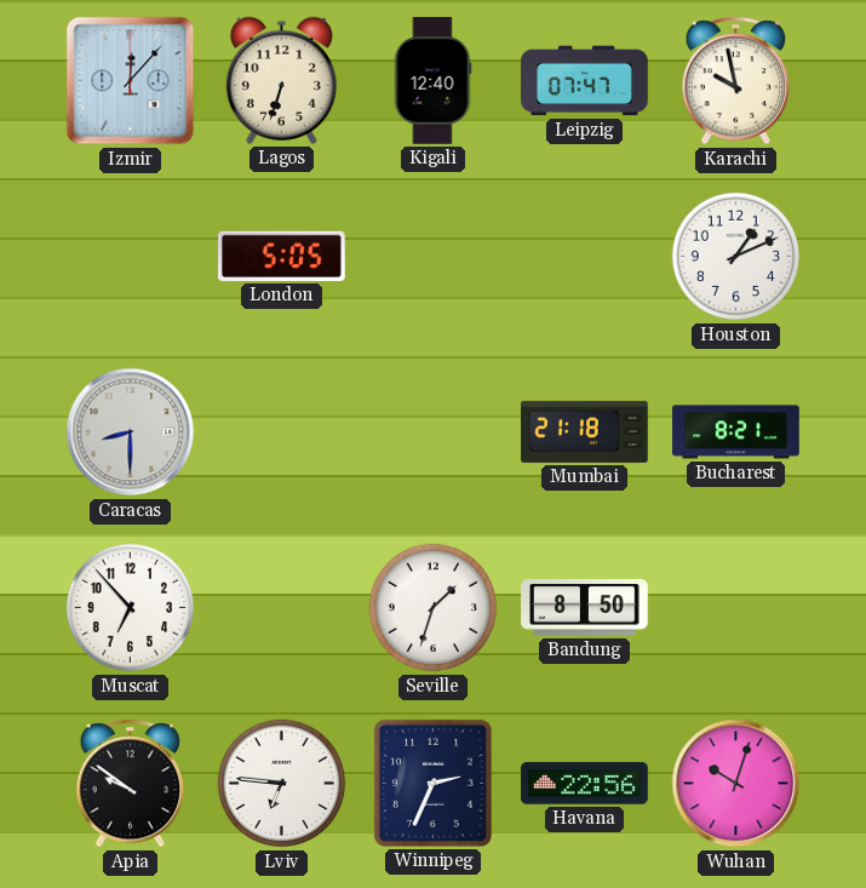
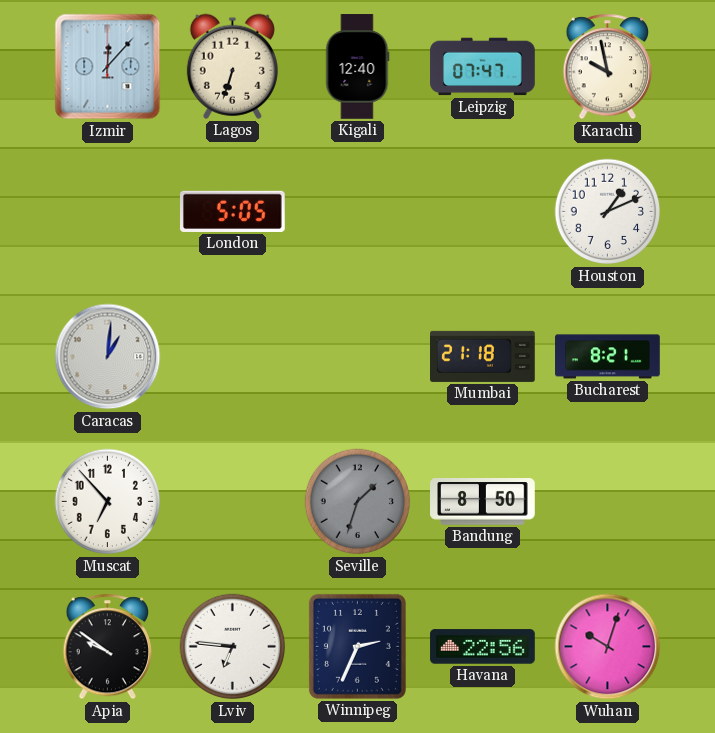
Caracas: 8:30 -> 1:01 (108, 357)
Seville dial: white -> grey (358, 502)
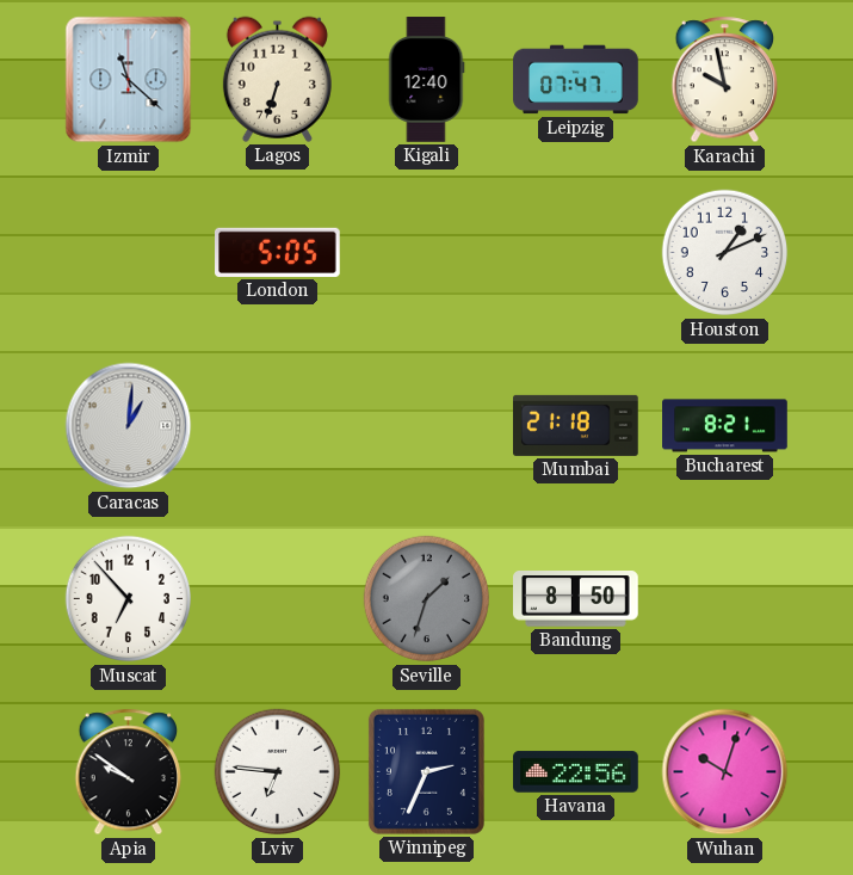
Izmir: 12:07 -> 11:22 (129, 80)
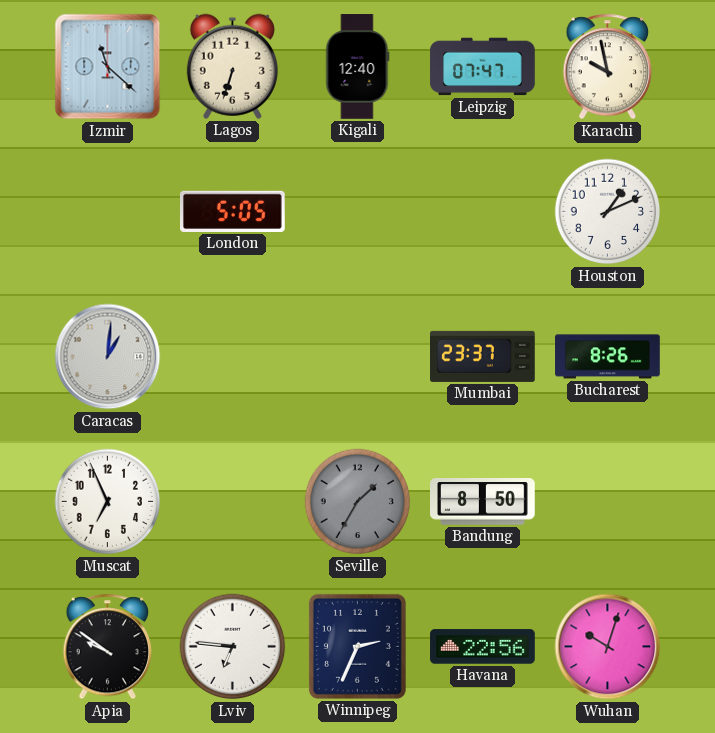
Mumbai: 21:18 -> 23:37 (483, 356)
Bucharest: 8:21 -> 8:26 (608, 357)
Muscat: 6:53 -> 6:56 (108, 502)
Seville: 1:33 -> 1:35 (358, 502)
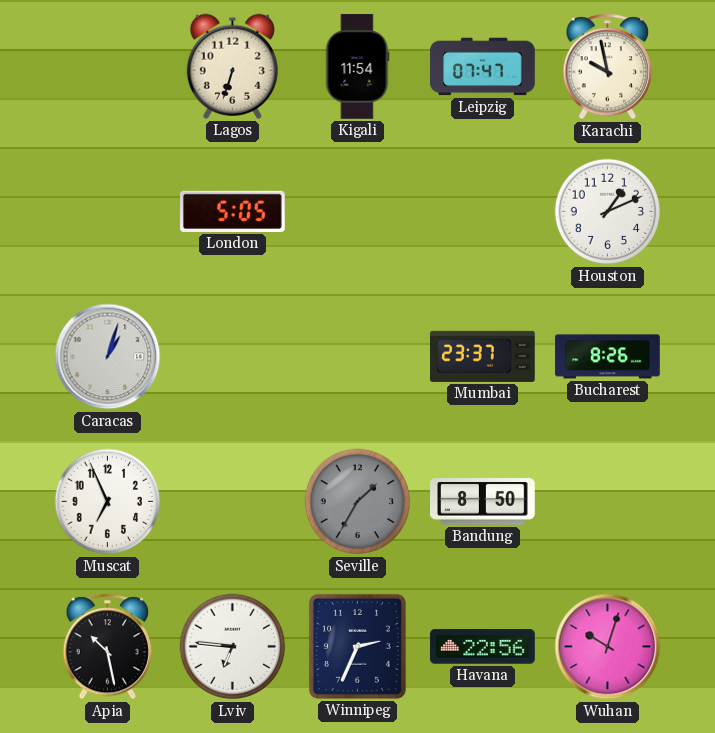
Izmir: 11:22 -> none (108, 67)
Kigali: 12:40 -> 11:54 (358, 67)
Caracas: 1:01 -> 1:03 (108, 357)
Apia: 9:51 -> 10:28 (107, 647)
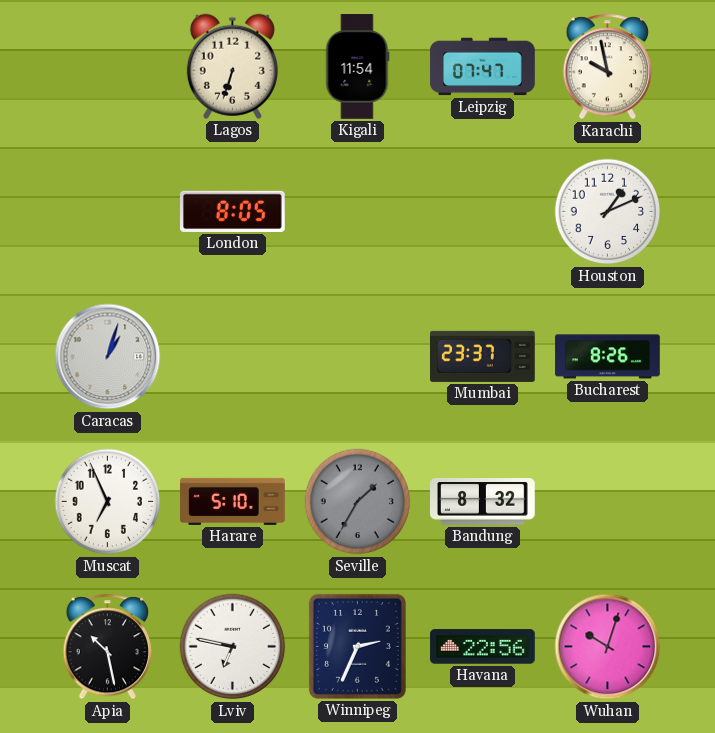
London: 5:05 -> 8:05 (233, 211)
Harare: none -> 5:10 (233, 501)
Bandung: 8:50 -> 8:32 (483, 502)
Lviv: 6:46 -> 6:47 (233, 647)
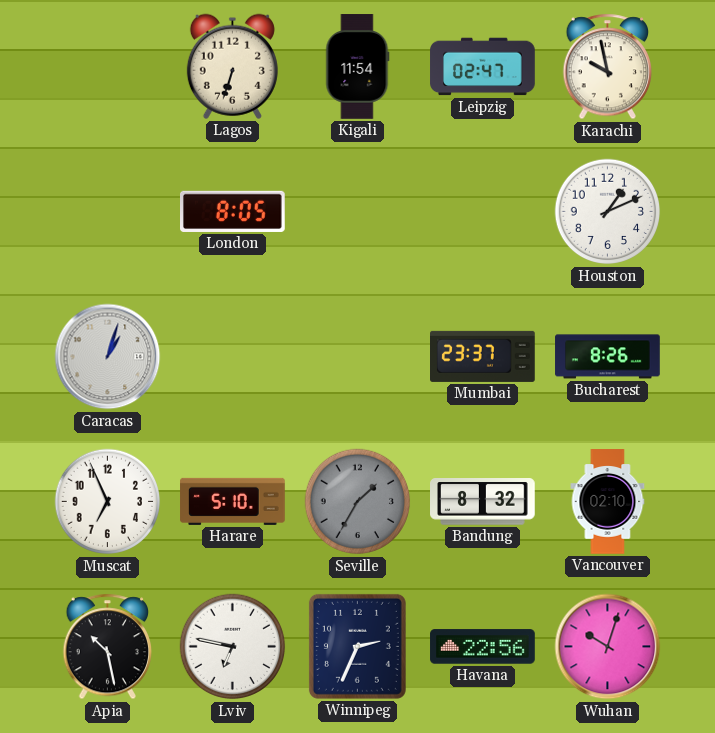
Leipzig: 07:47 -> 02:47 (483, 67)
Vancouver: none -> 02:10 (608, 502)
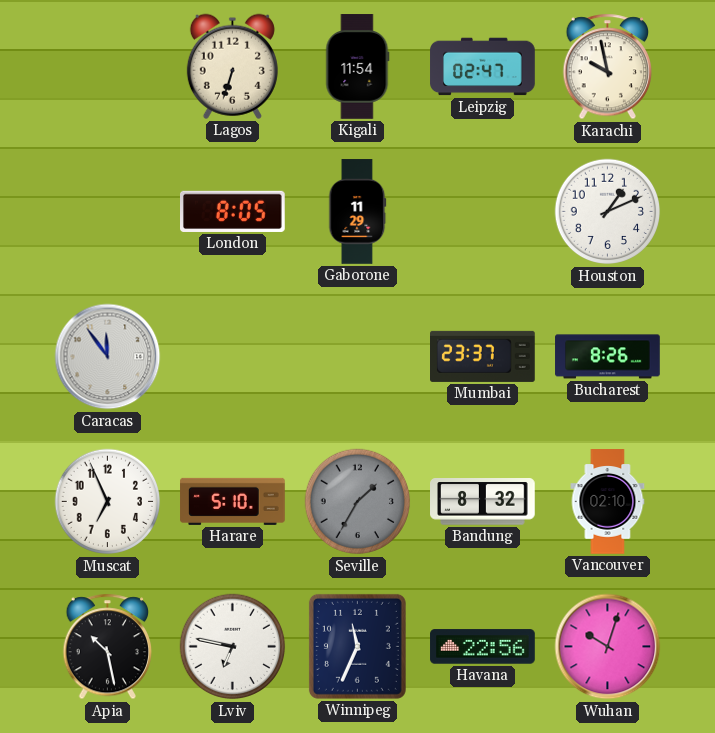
Gaborone: none -> 11:29 (358, 212)
Caracas: 1:03 -> 11:54 (108, 357)
Winnipeg: 2:34 -> 11:34 (357, 646)
